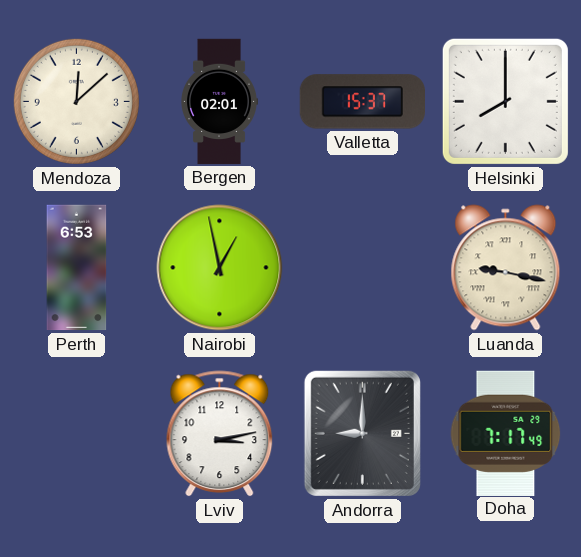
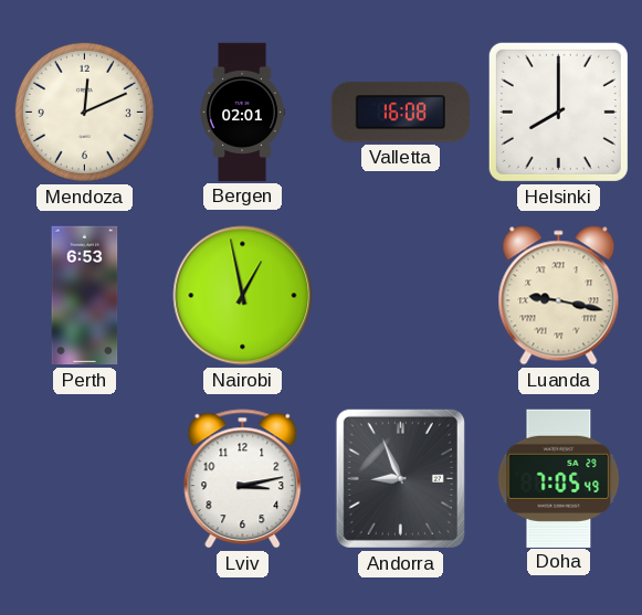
Mendoza: 12:08 -> 12:11 (84, 112)
Valletta: 15:37 -> 16:08 (400, 113)
Andorra: 9:00 -> 8:56 (400, 478)
Doha: 7:17 -> 7:05 (559, 478)
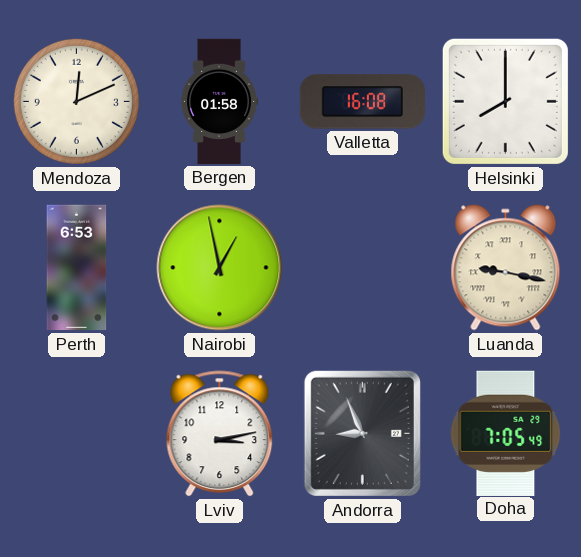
Bergen: 02:01 -> 01:58 (219, 102)
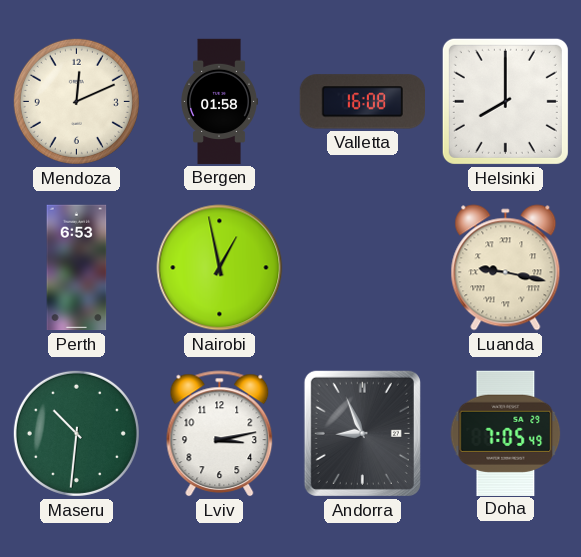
Maseru: none -> 10:31 (76, 433)
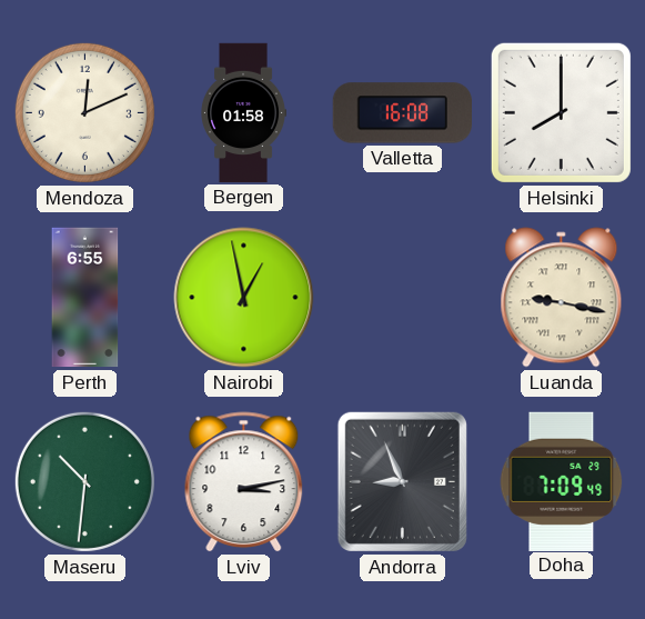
Perth: 6:53 -> 6:55 (85, 298)
Doha: 7:05 -> 7:09 (562, 481)
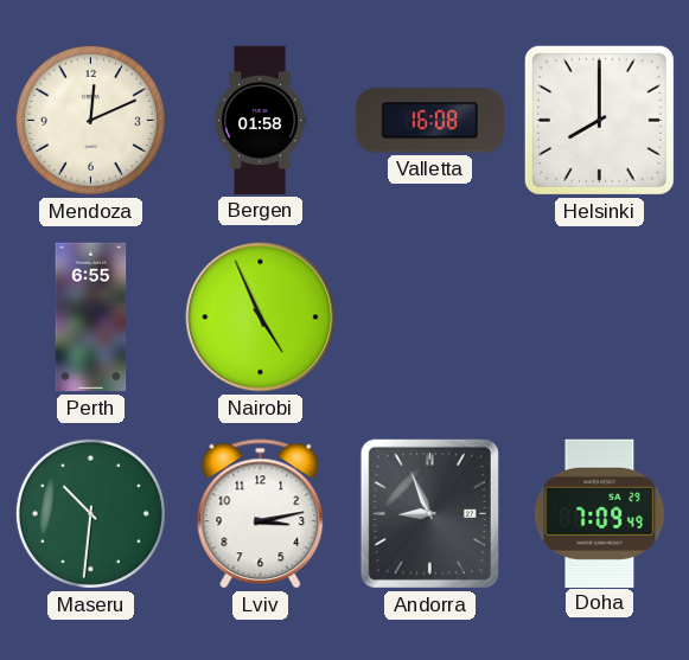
Nairobi: 12:58 -> 4:56 (261, 318)
Luanda: 9:17 -> none (562, 298)
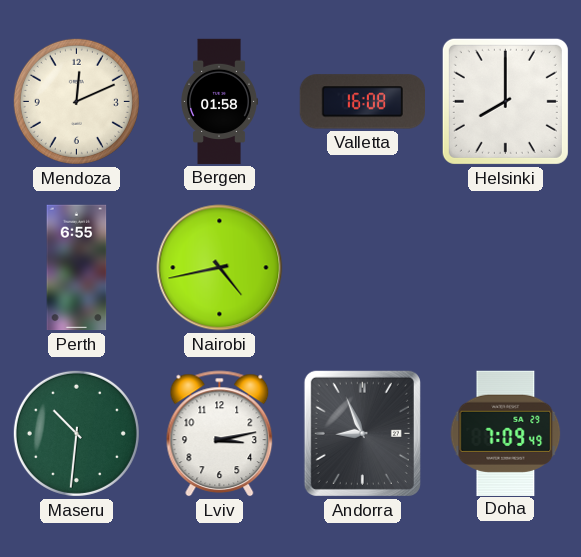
Nairobi: 4:56 -> 4:43 (220, 268)
